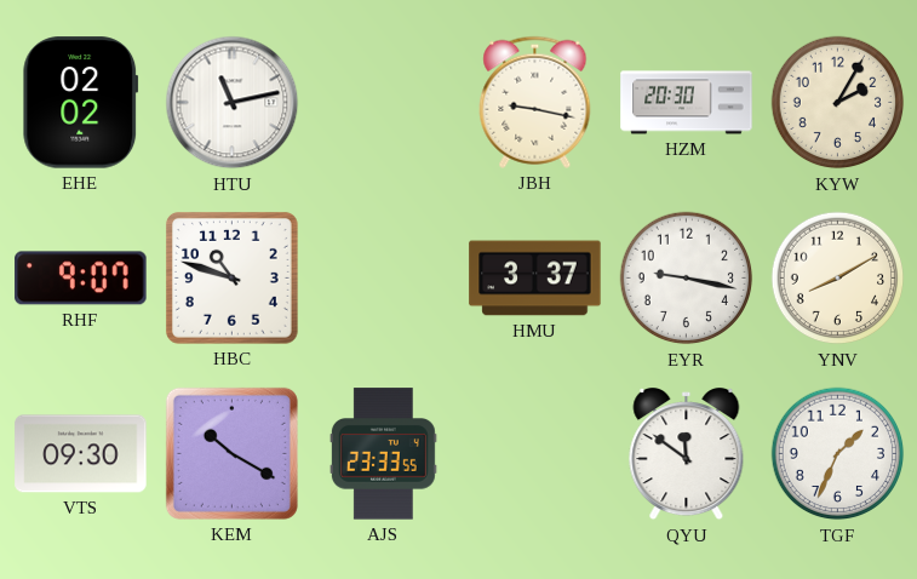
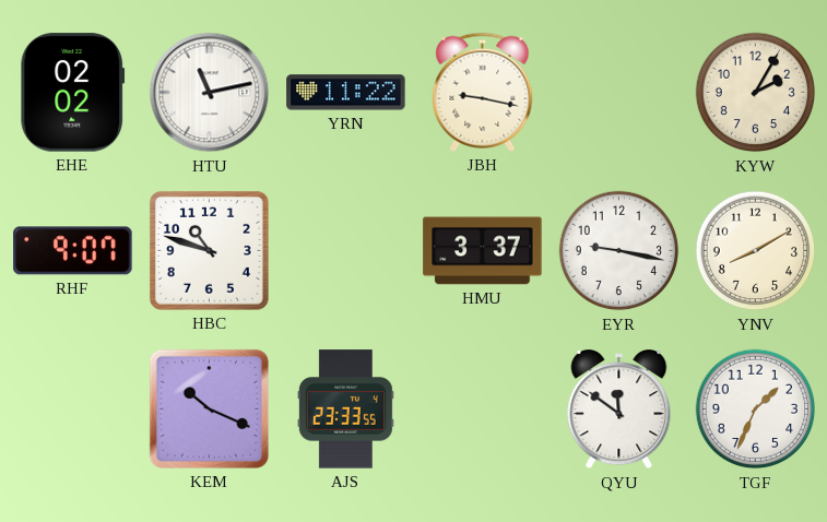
YRN: none -> 11:22 (346, 93)
HZM: 20:30 -> none (687, 103)
VTS: 09:30 -> none (81, 454)
KEM: 10:20 -> 10:19 (209, 408)
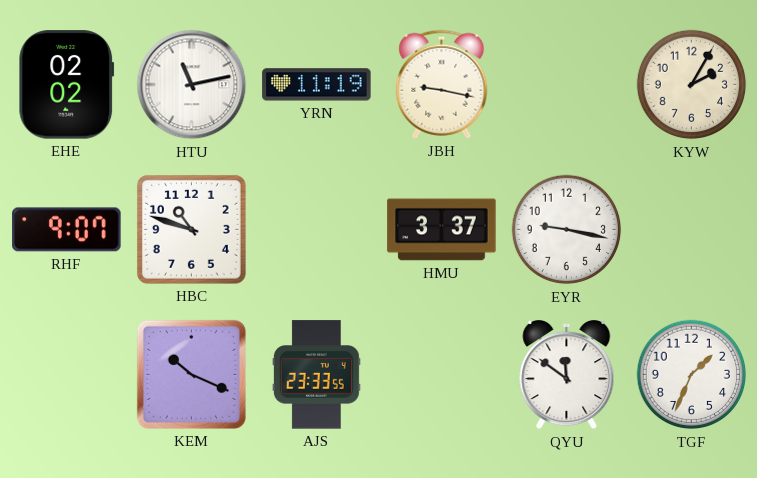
YRN: 11:22 -> 11:19 (317, 85)
YNV: 8:10 -> none (756, 251)
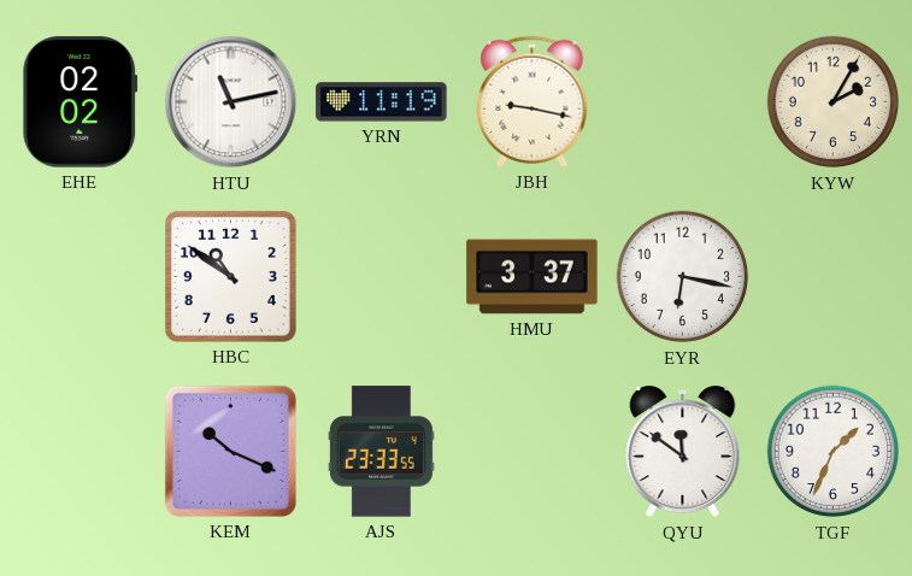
RHF: 9:07 -> none (67, 230)
HBC: 10:48 -> 10:51 (230, 276)
EYR: 9:17 -> 6:17 (683, 277)
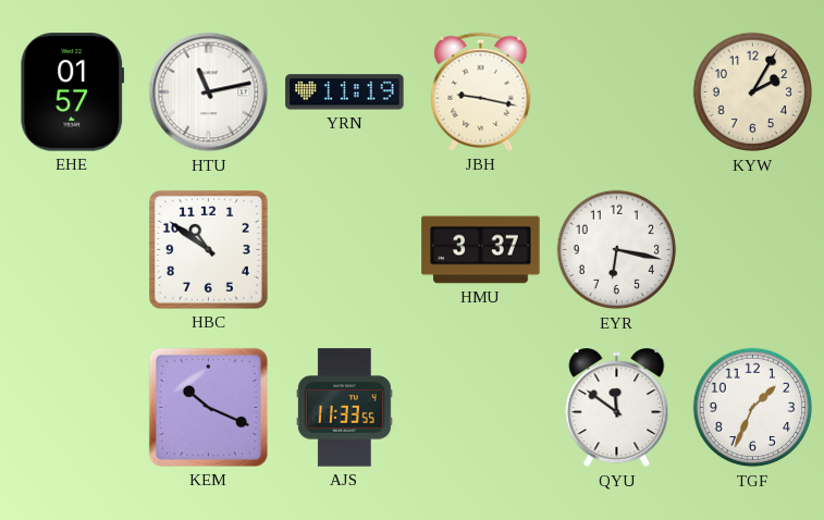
EHE: 02:02 -> 01:57 (73, 92)
AJS: 23:33 -> 11:33 (344, 408)
